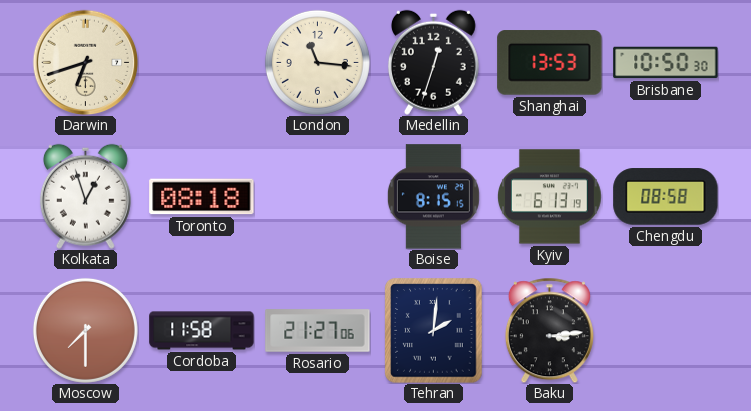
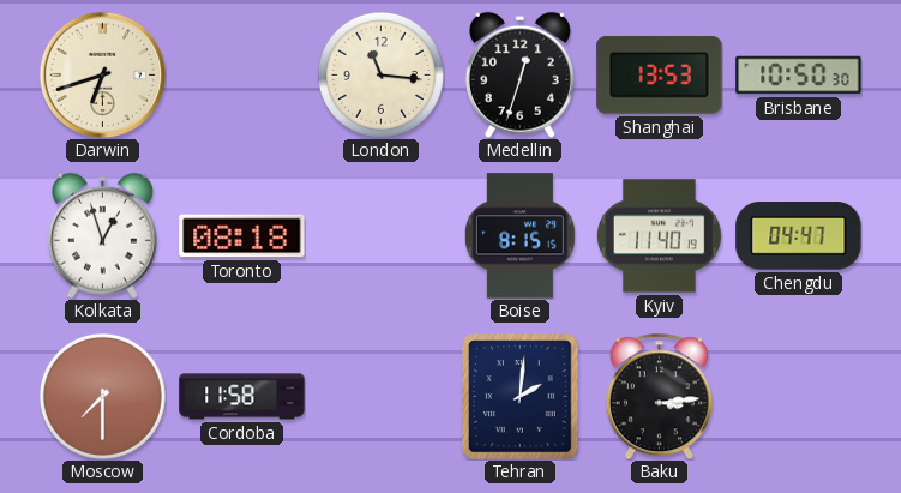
Kyiv: 6:13 -> 11:40 (659, 236)
Chengdu: 08:58 -> 04:47 (799, 236)
Rosario: 21:27 -> none (318, 331)
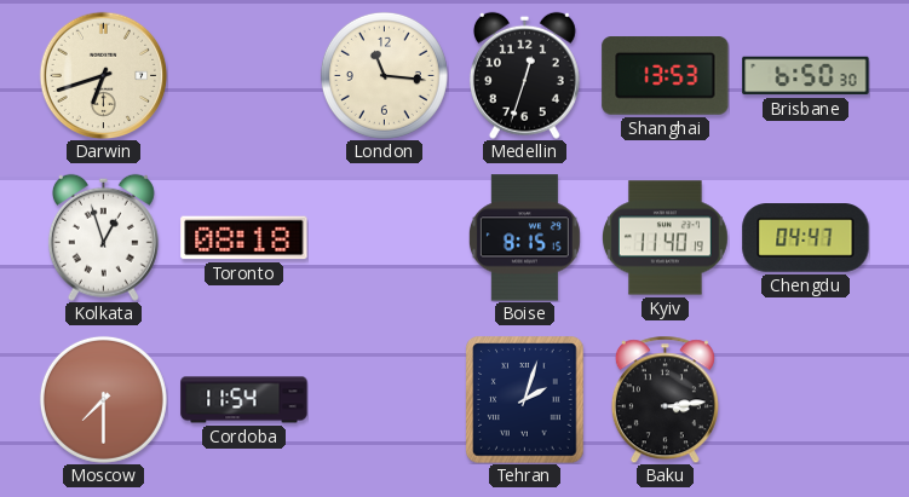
Brisbane: 10:50 -> 6:50 (806, 76)
Cordoba: 11:58 -> 11:54 (244, 400)
Tehran: 2:01 -> 2:03 (525, 400)
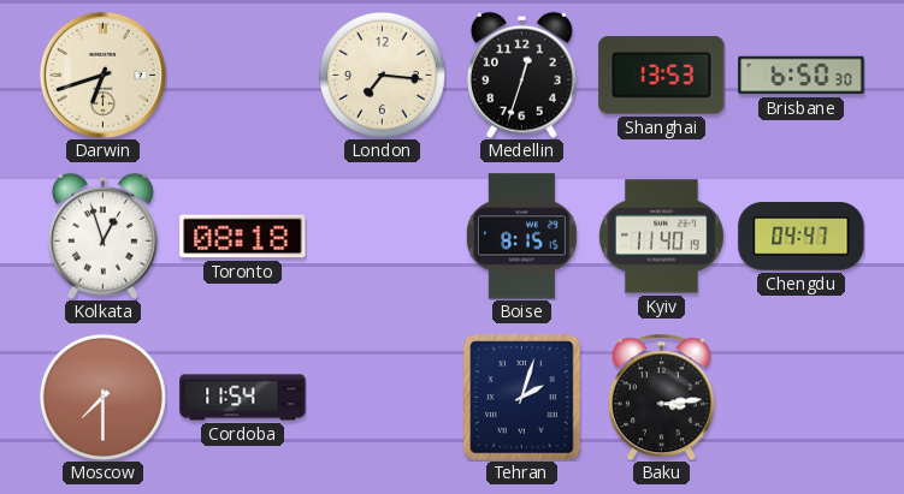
London: 11:16 -> 7:16 (382, 75)
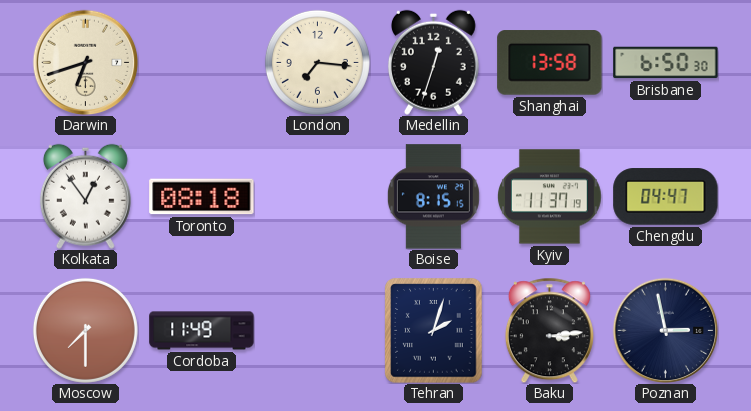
Shanghai: 13:53 -> 13:58 (550, 63)
Kolkata: 12:57 -> 12:54 (85, 196)
Kyiv: 11:40 -> 11:37 (549, 197)
Cordoba: 11:54 -> 11:49 (202, 331)
Poznan: none -> 2:58 (665, 330)
